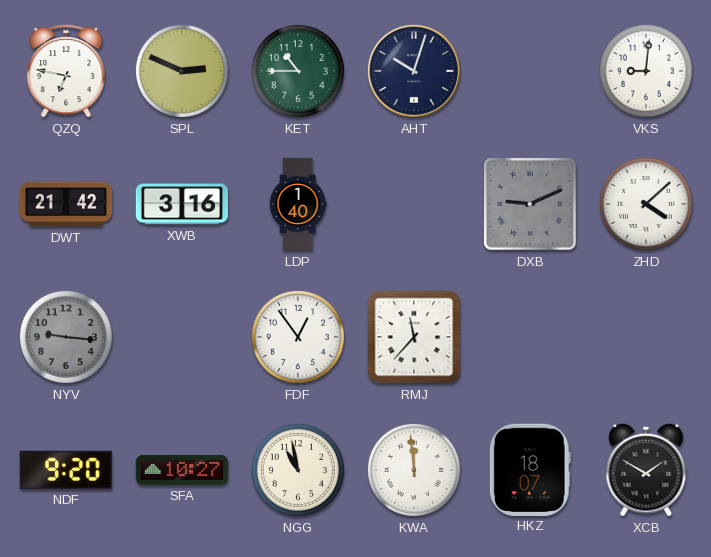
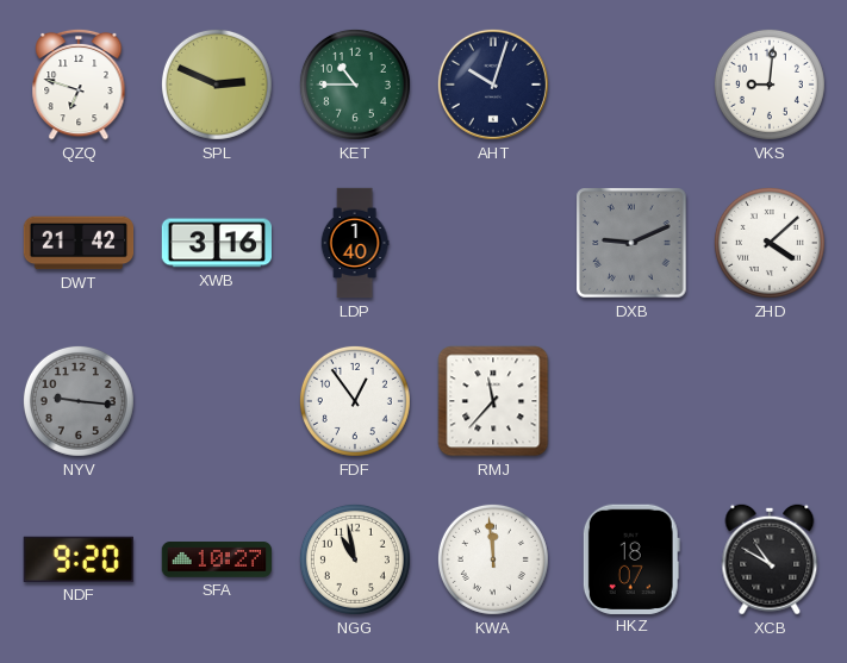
QZQ: 6:47 -> 6:48 (79, 85)
XCB: 1:50 -> 10:50 (770, 559)
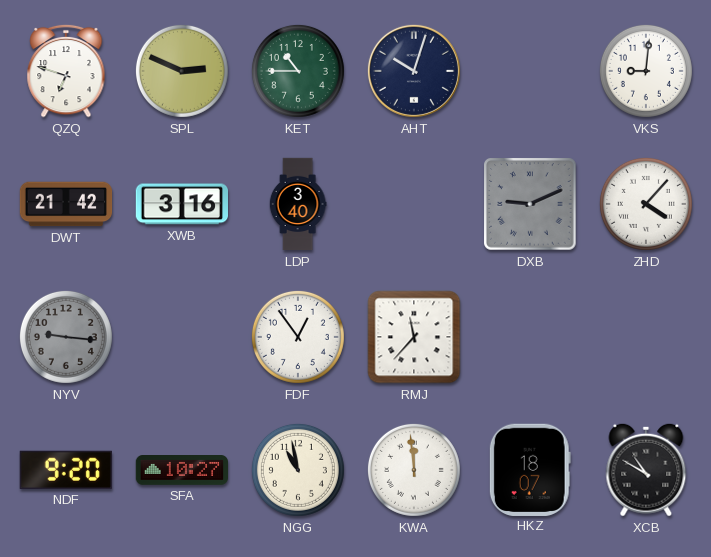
LDP: 1:40 -> 3:40 (298, 204)
ZHD: 4:08 -> 4:07 (646, 204)
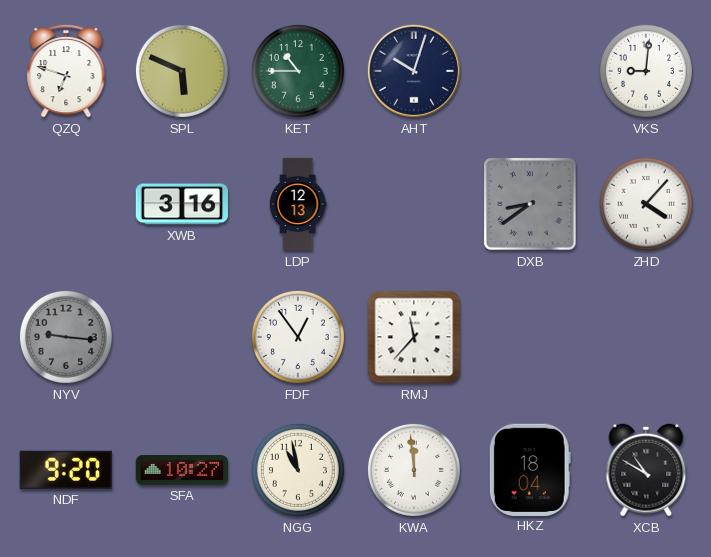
SPL: 2:49 -> 5:49 (182, 71)
DWT: 21:42 -> none (66, 204)
LDP: 3:40 -> 12:13 (298, 204)
DXB: 9:11 -> 8:39 (530, 204)
HKZ: 18:07 -> 18:04 (530, 469)
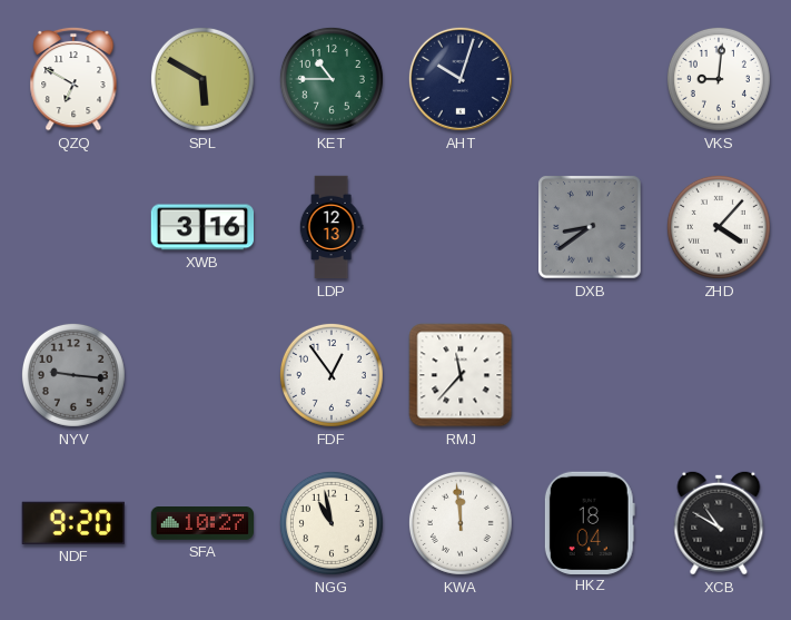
QZQ: 6:48 -> 6:50 (73, 79)
SPL: 5:49 -> 5:50 (202, 79)
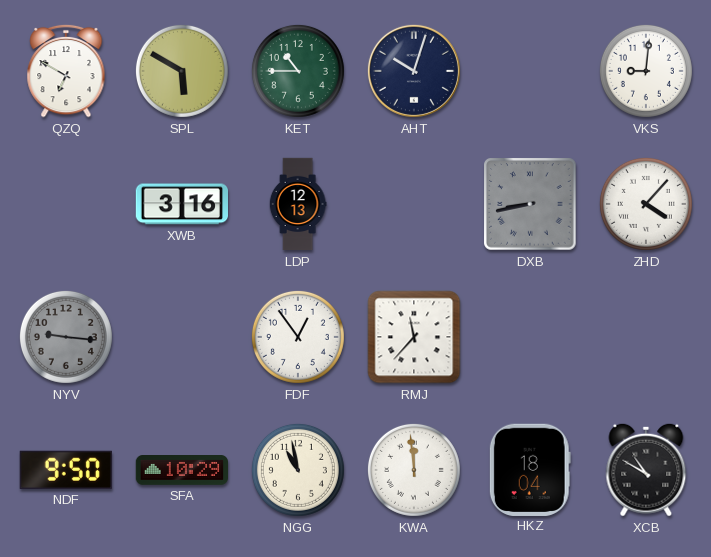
DXB: 8:39 -> 8:43 (530, 204)
NDF: 9:20 -> 9:50 (66, 470)
SFA: 10:27 -> 10:29 (182, 471)
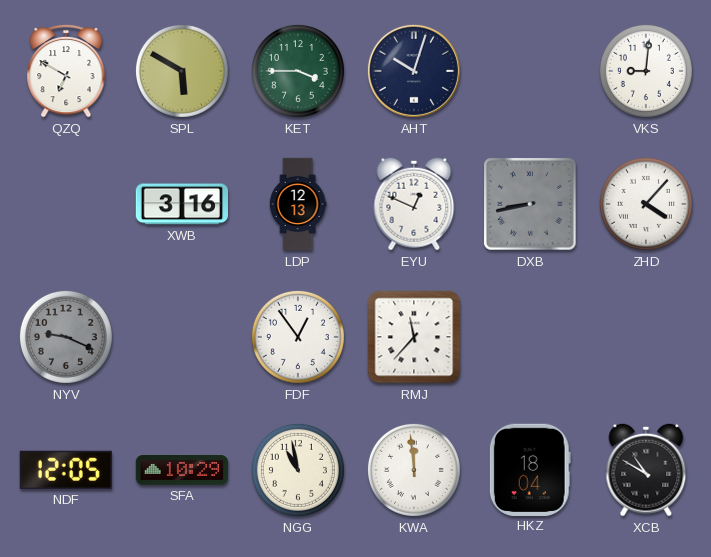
KET: 10:45 -> 3:45 (298, 71)
EYU: none -> 12:49 (414, 204)
NYV: 9:16 -> 9:19 (66, 337)
NDF: 9:50 -> 12:05 (66, 470)
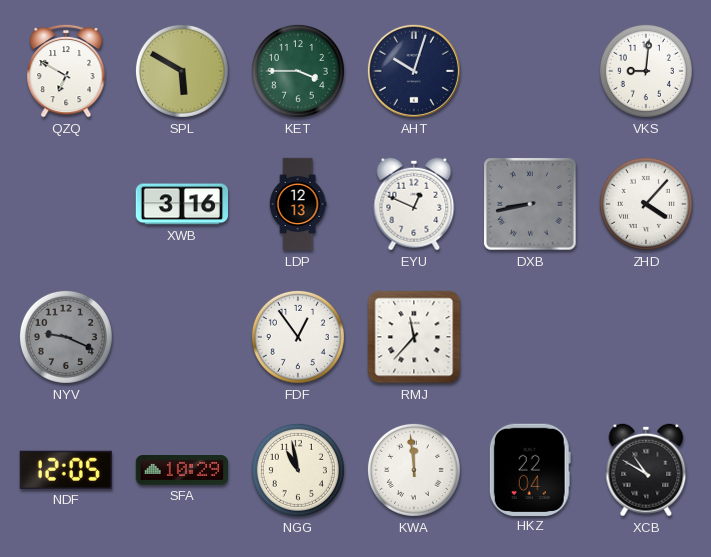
HKZ: 18:04 -> 22:04 (530, 469)
